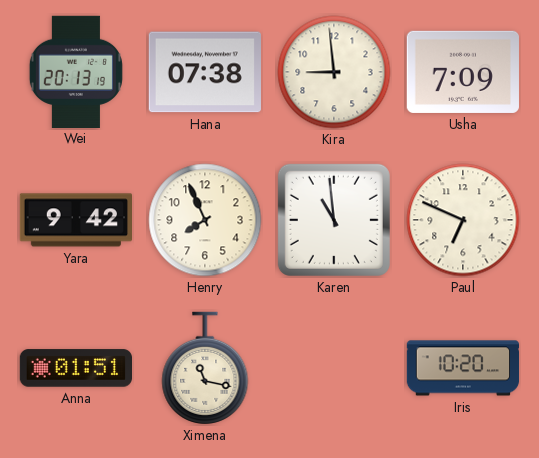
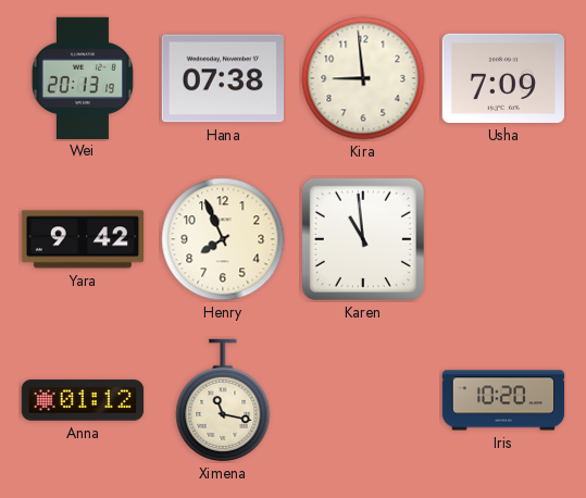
Paul: 6:49 -> none (463, 220)
Anna: 01:51 -> 01:12 (82, 400)
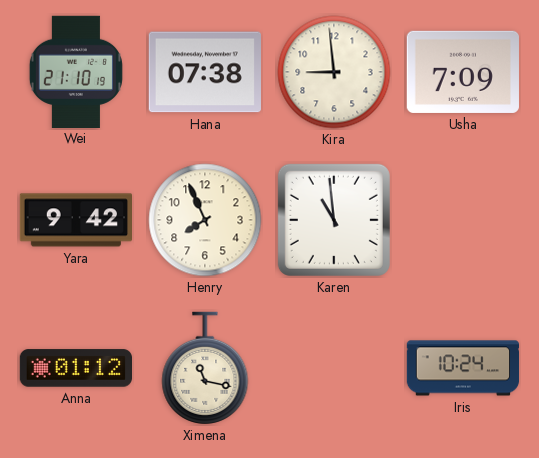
Wei: 20:13 -> 21:10 (76, 71)
Iris: 10:20 -> 10:24 (463, 368)
